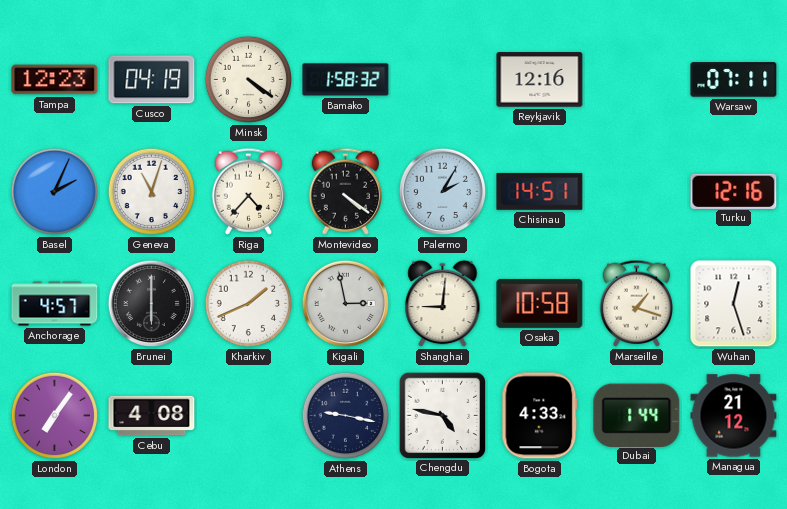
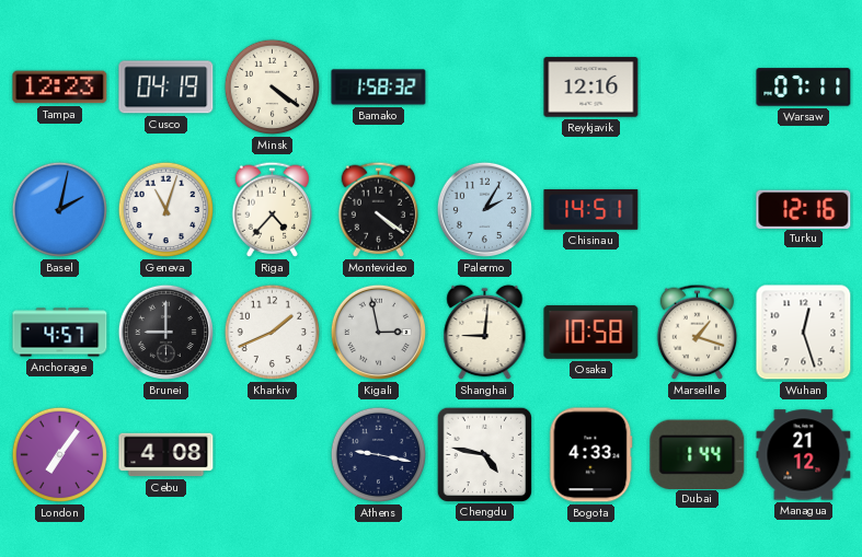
Basel: 2:04 -> 2:02 (60, 210)
Brunei: 6:00 -> 9:00 (165, 332)
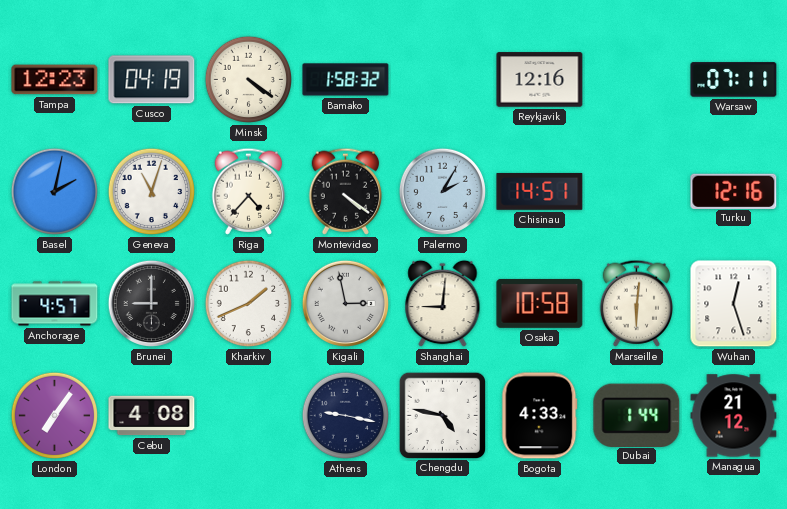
Marseille: 1:18 -> 6:01 (637, 303)
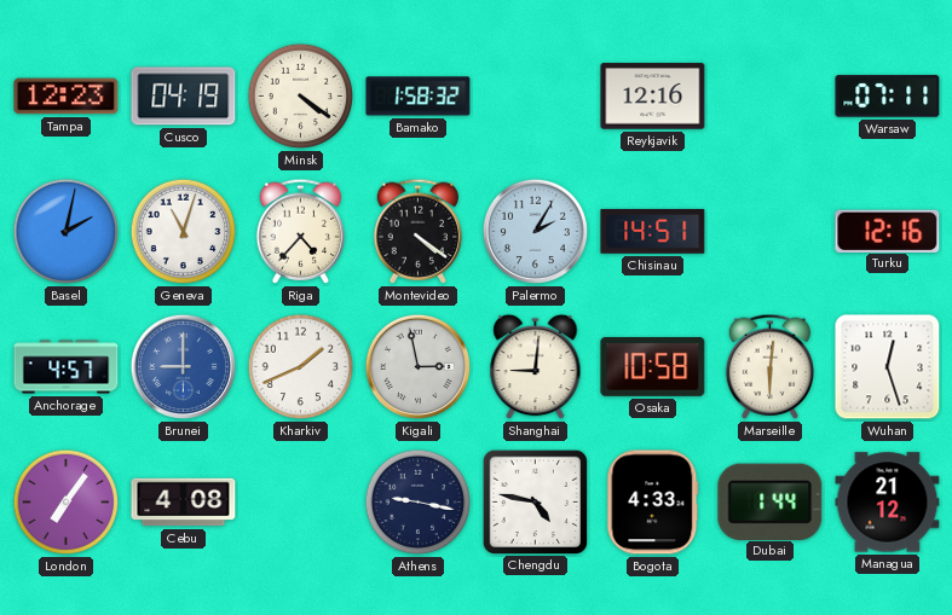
Brunei dial: black -> blue (183, 366)
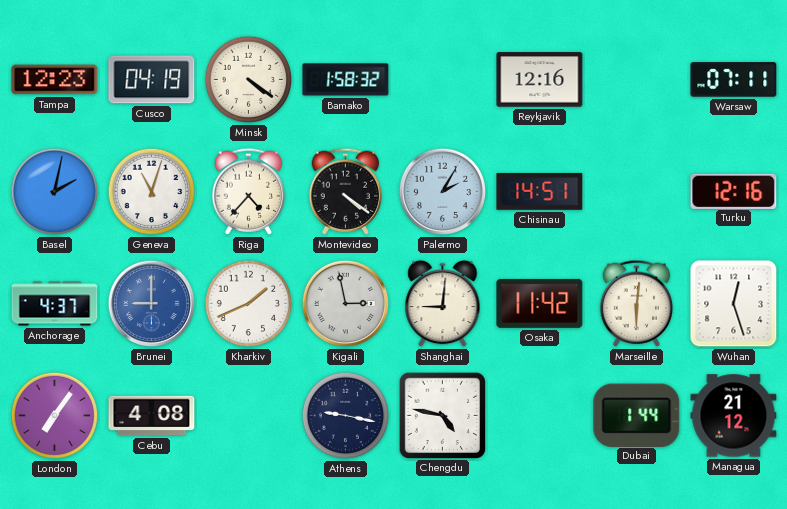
Anchorage: 4:57 -> 4:37 (55, 304)
Osaka: 10:58 -> 11:42 (540, 304)
Bogota: 4:33 -> none (653, 503)
